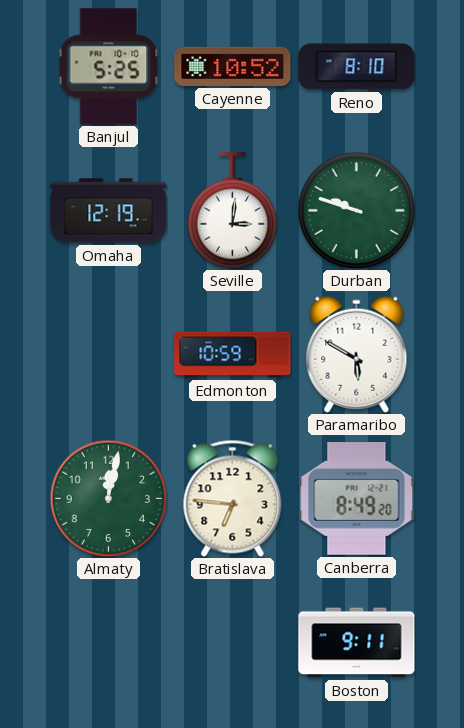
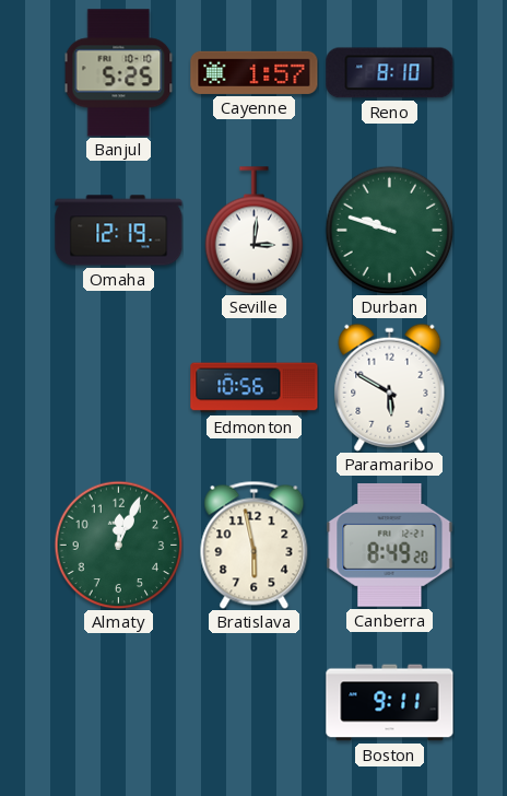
Cayenne: 10:52 -> 1:57 (255, 72)
Edmonton: 10:59 -> 10:56 (255, 388)
Almaty: 12:02 -> 12:04 (118, 545)
Bratislava: 6:46 -> 5:58 (255, 545)
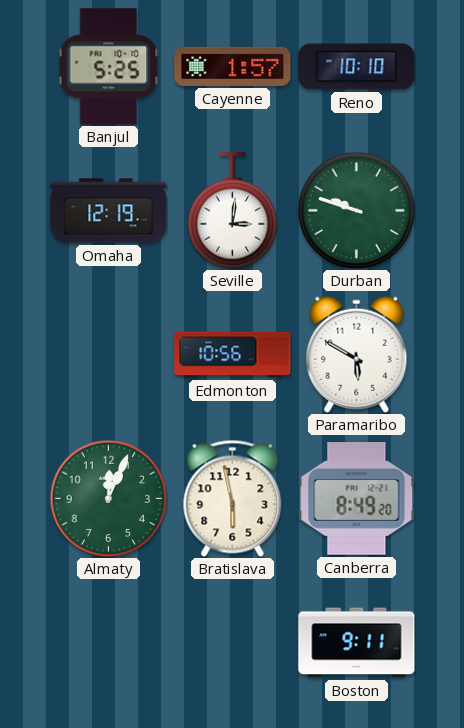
Reno: 8:10 -> 10:10 (357, 67)
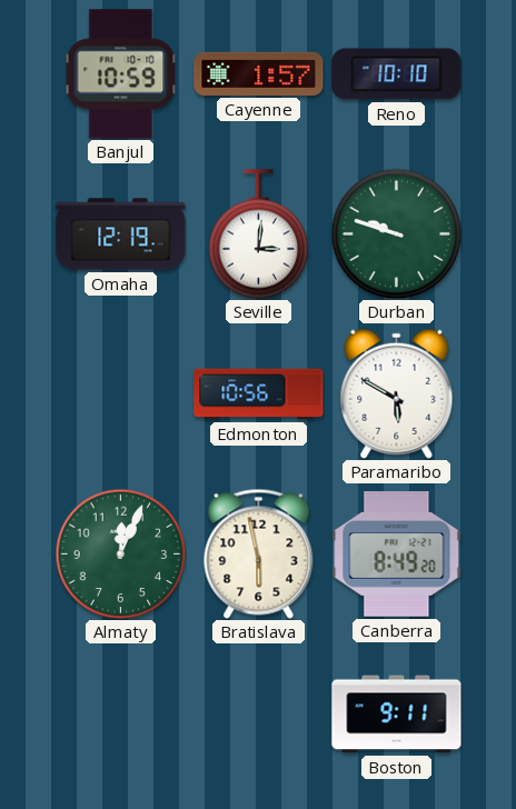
Banjul: 5:25 -> 10:59 (121, 74)
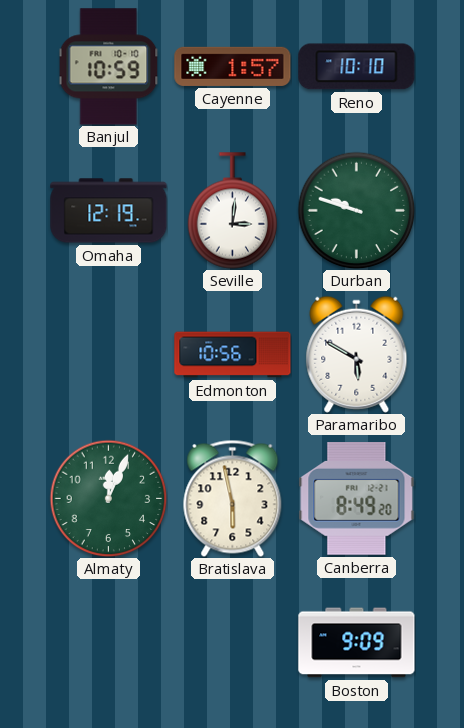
Boston: 9:11 -> 9:09 (357, 643)
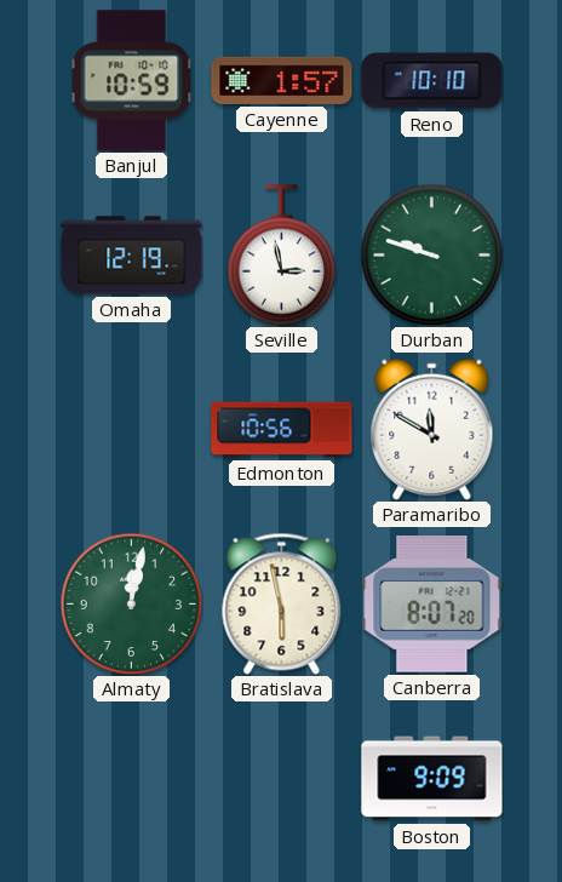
Seville: 3:01 -> 2:58 (282, 256)
Paramaribo: 5:50 -> 11:50 (432, 429)
Almaty: 12:04 -> 12:02 (131, 603)
Canberra: 8:49 -> 8:07 (432, 605)
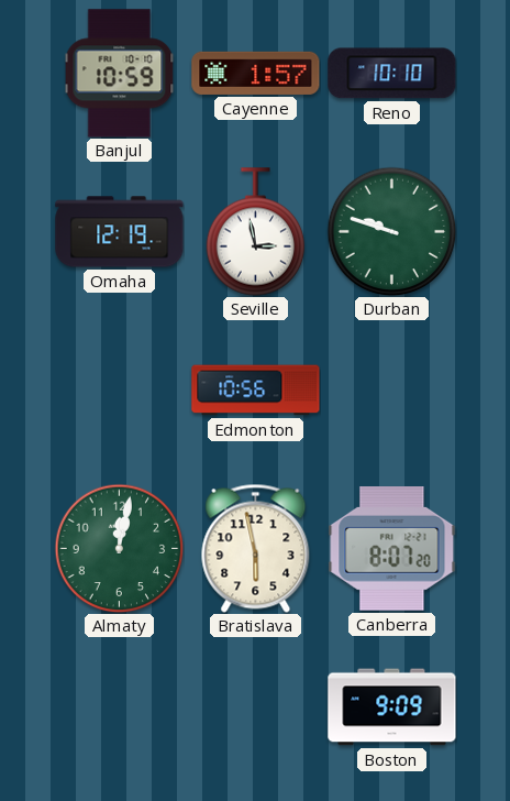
Paramaribo: 11:50 -> none (432, 429)
